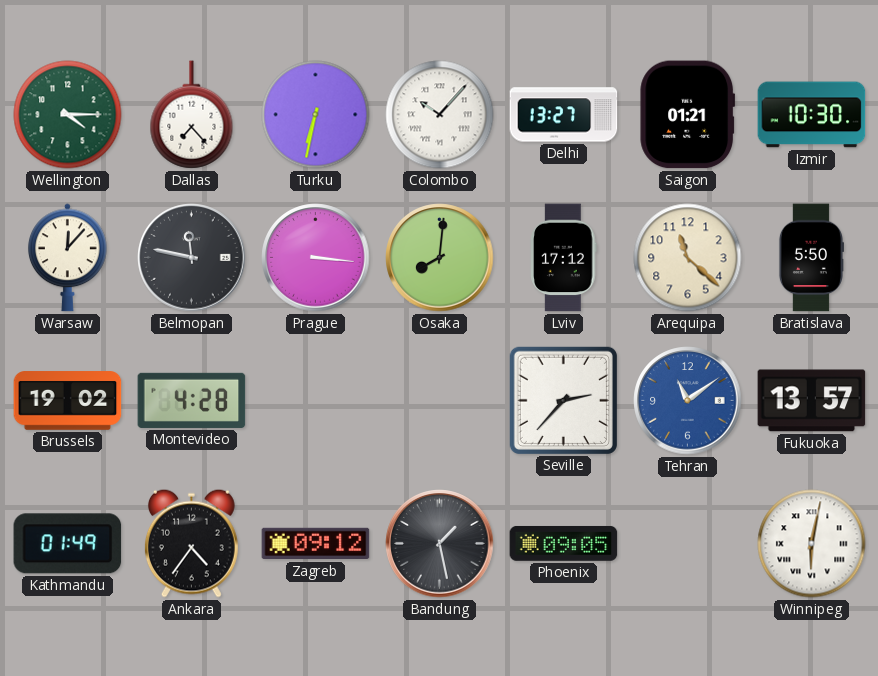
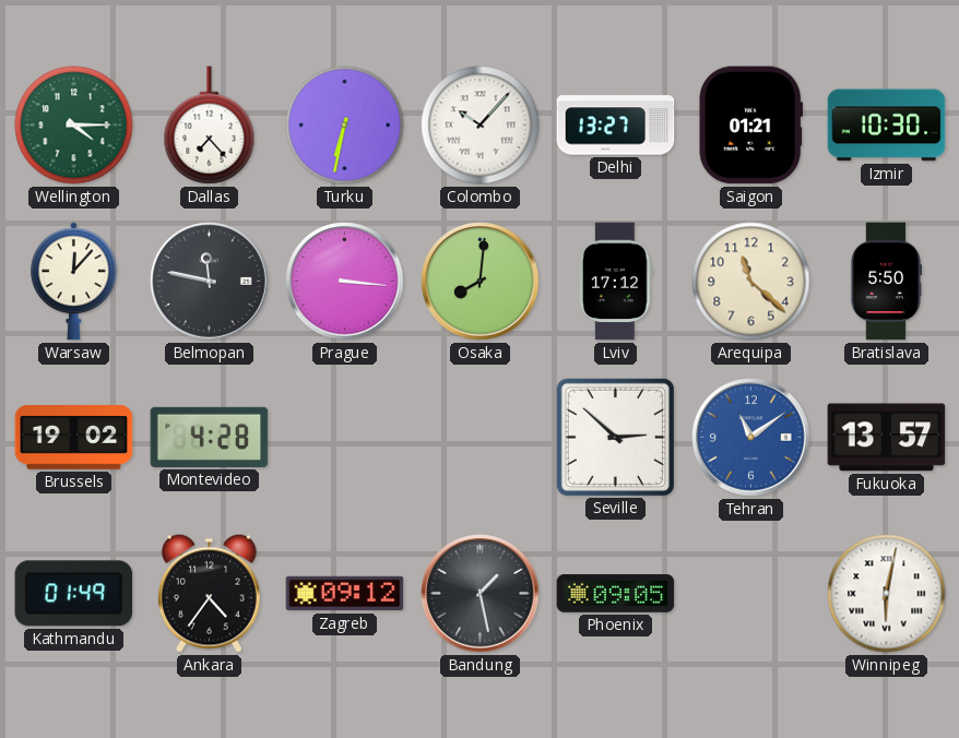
Seville: 2:37 -> 2:52 (615, 437)
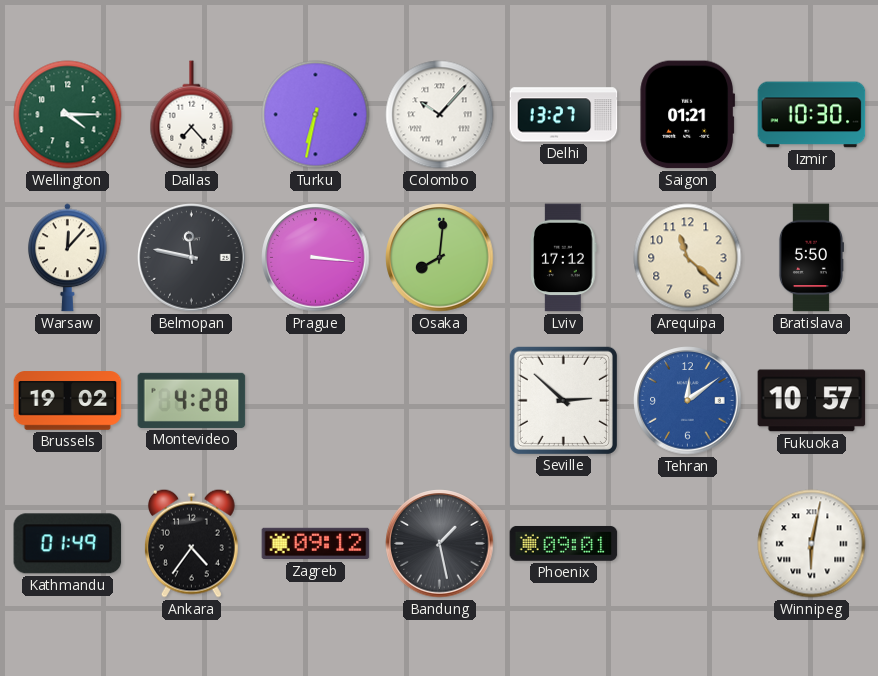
Tehran: 11:09 -> 12:09 (688, 401)
Fukuoka: 13:57 -> 10:57 (812, 401)
Phoenix: 09:05 -> 09:01 (564, 543)
